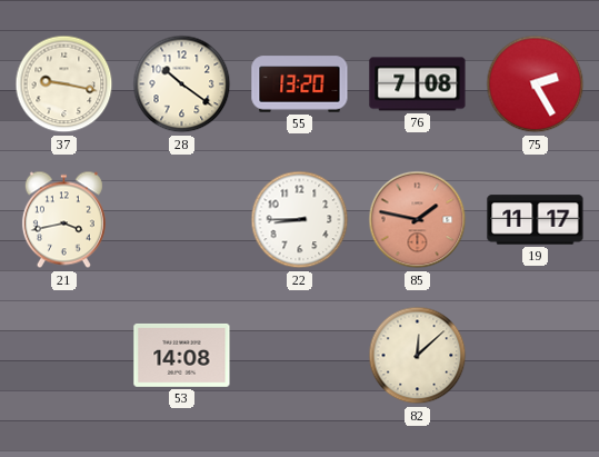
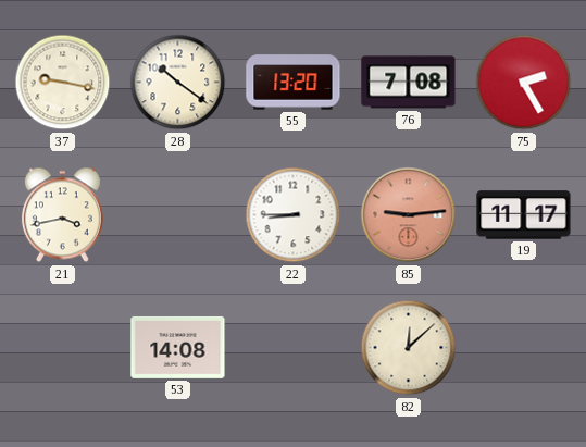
85: 1:47 -> 9:14 (409, 215)
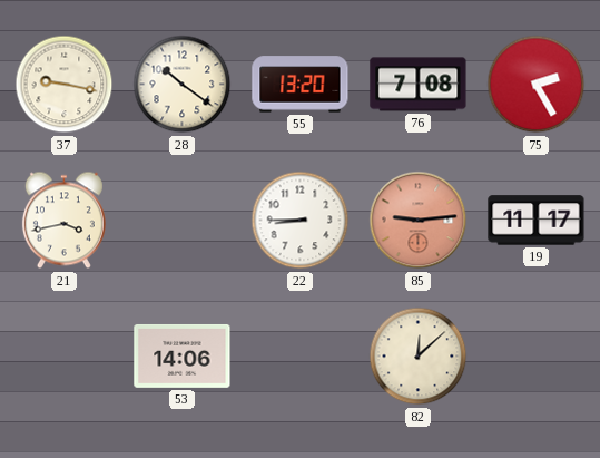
53: 14:08 -> 14:06 (183, 355)
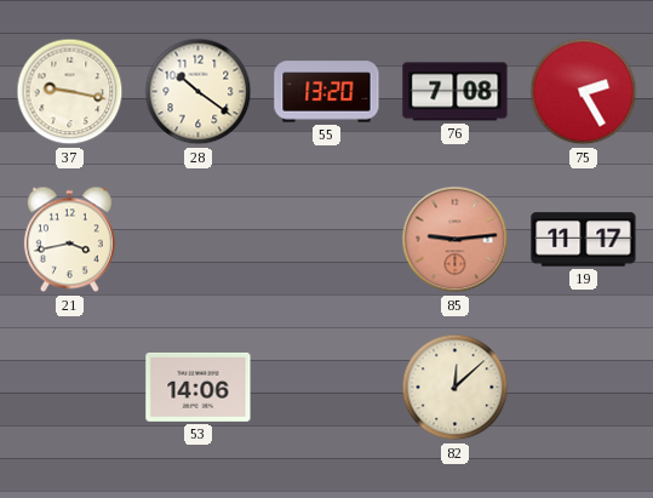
22: 8:45 -> none (301, 221)
